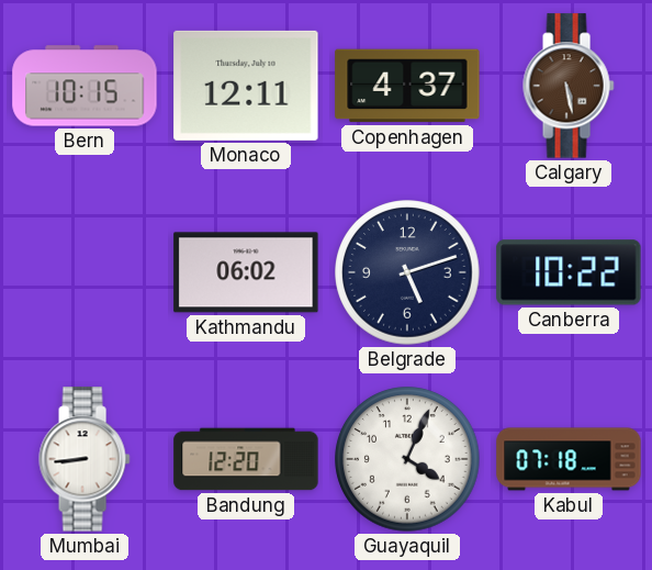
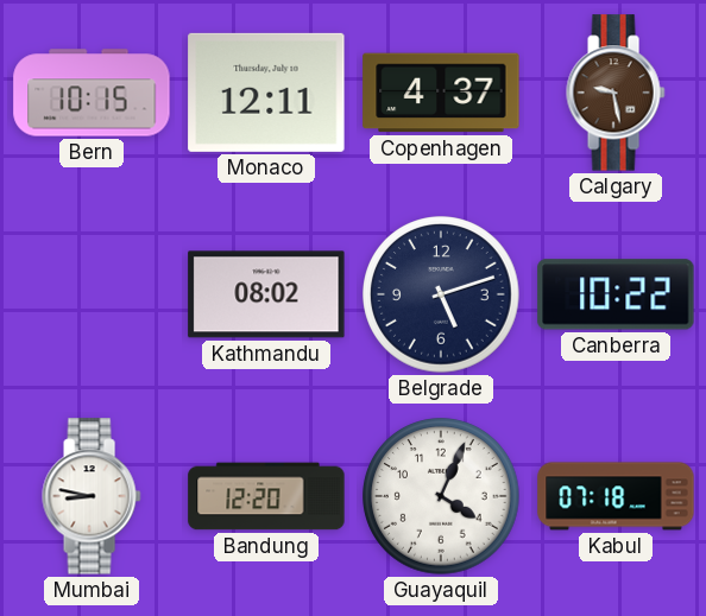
Calgary: 5:28 -> 9:28 (616, 93)
Kathmandu: 06:02 -> 08:02 (266, 294)
Mumbai: 8:44 -> 8:47 (92, 496)
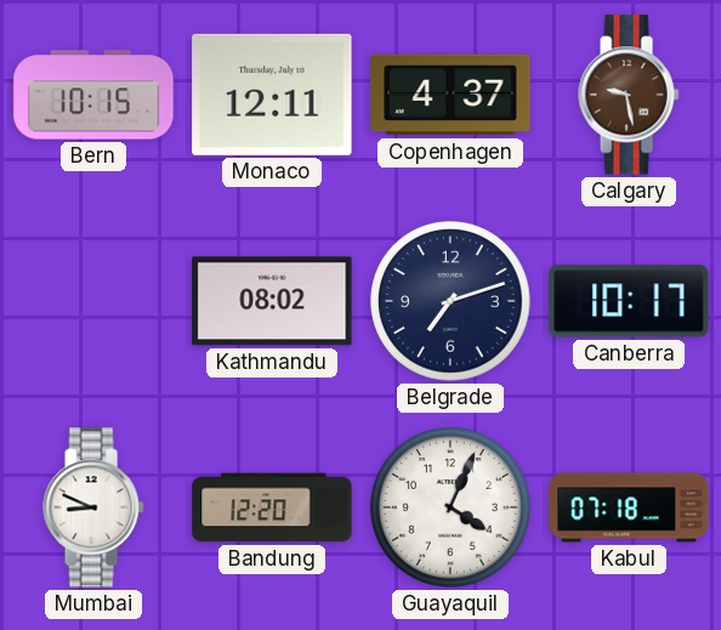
Belgrade: 5:12 -> 7:12 (450, 301)
Canberra: 10:22 -> 10:17 (629, 301)
Mumbai: 8:47 -> 8:49 (93, 507)
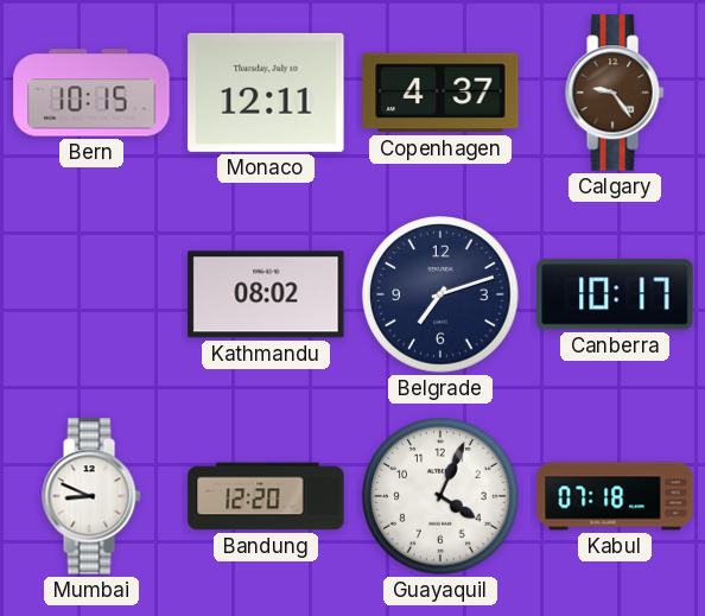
Calgary: 9:28 -> 9:24 (615, 93)
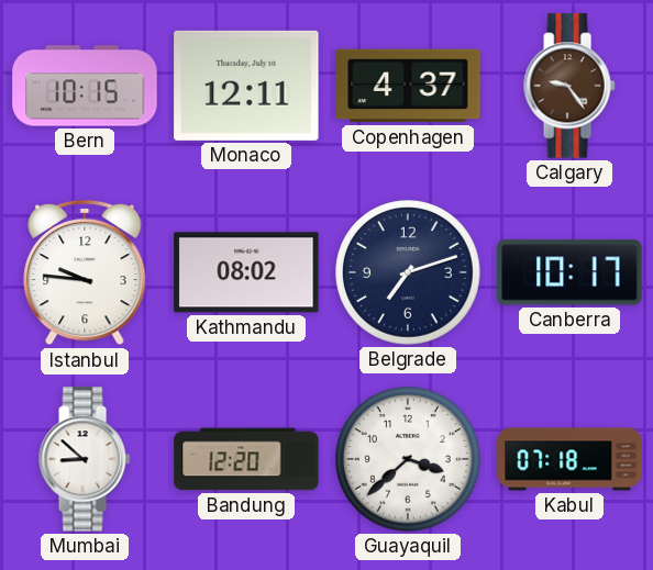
Istanbul: none -> 9:46 (85, 272)
Mumbai: 8:49 -> 8:52 (85, 459)
Guayaquil: 4:04 -> 3:38 (408, 459)
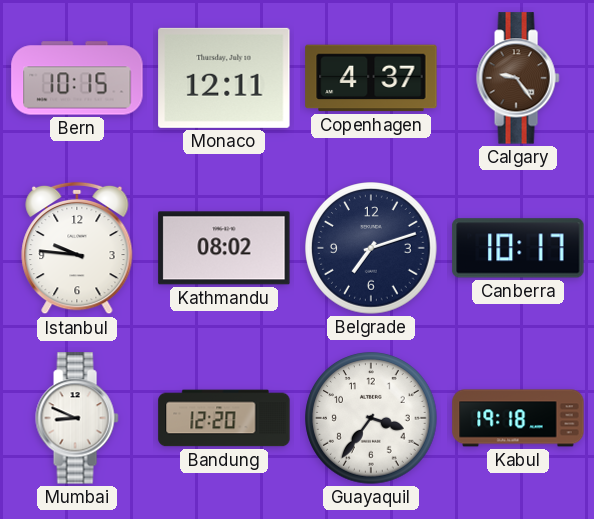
Mumbai: 8:52 -> 8:49 (77, 418)
Guayaquil: 3:38 -> 3:36 (371, 418)
Kabul: 07:18 -> 19:18 (518, 418)
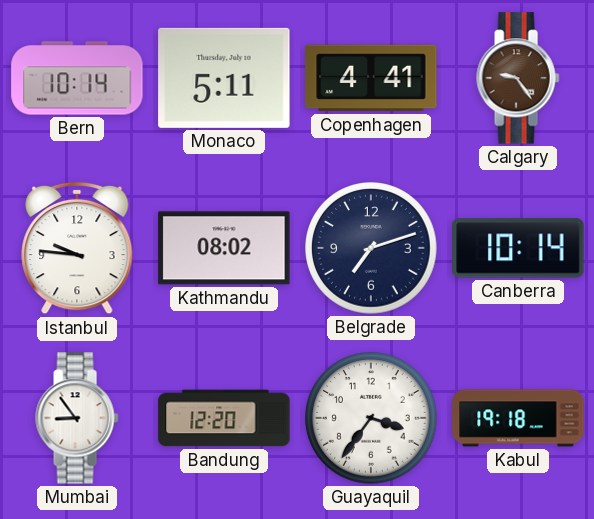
Bern: 10:15 -> 10:14 (77, 78)
Monaco: 12:11 -> 5:11 (224, 78)
Copenhagen: 4:37 -> 4:41 (371, 78)
Canberra: 10:17 -> 10:14 (518, 248)
Mumbai: 8:49 -> 8:54 (77, 418)
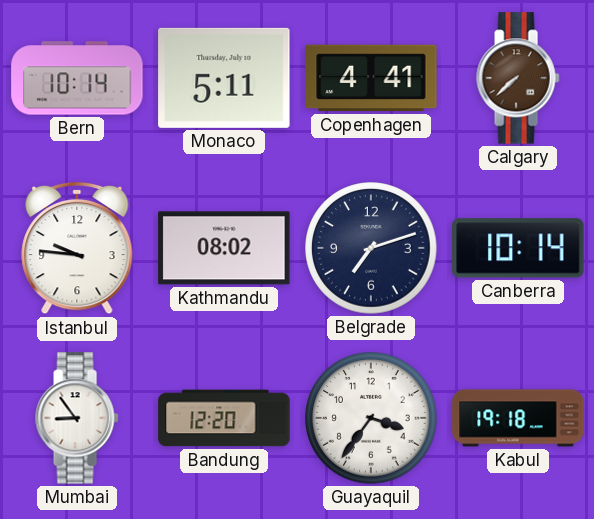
Calgary: 9:24 -> 7:38 (518, 78)
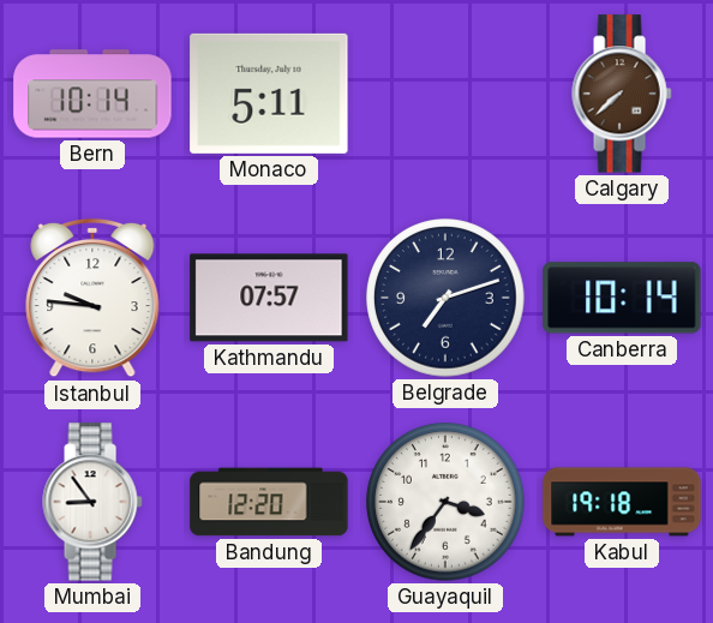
Copenhagen: 4:41 -> none (371, 78)
Kathmandu: 08:02 -> 07:57 (269, 298)
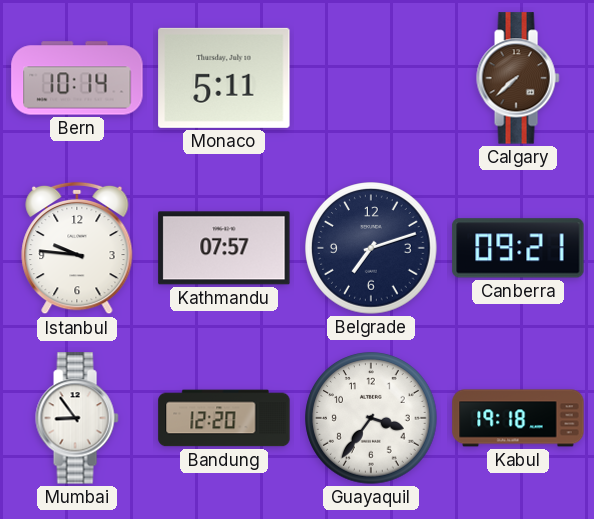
Canberra: 10:14 -> 09:21 (518, 248)
